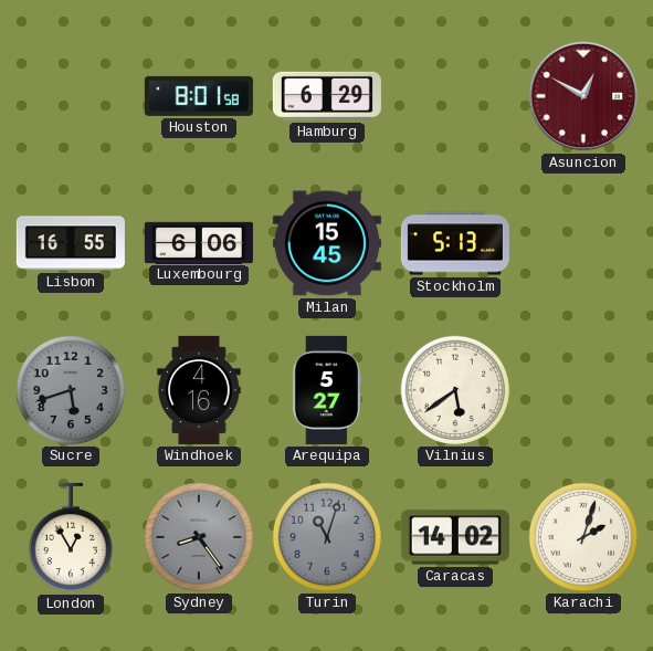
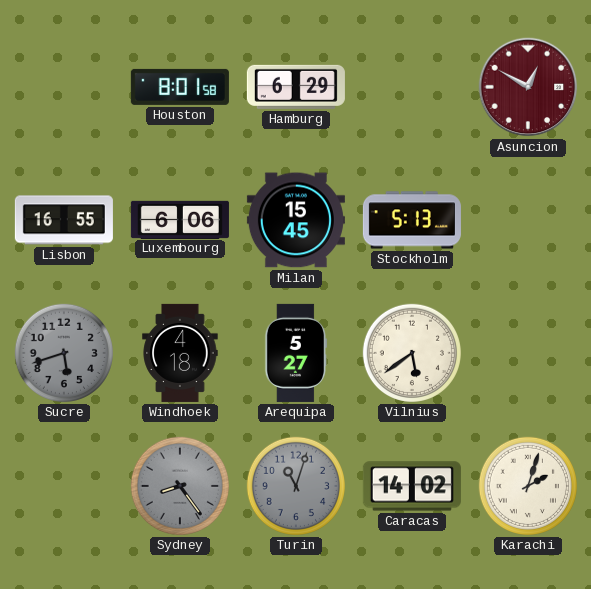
Windhoek: 4:16 -> 4:18 (180, 353)
London: 12:55 -> none (71, 537)
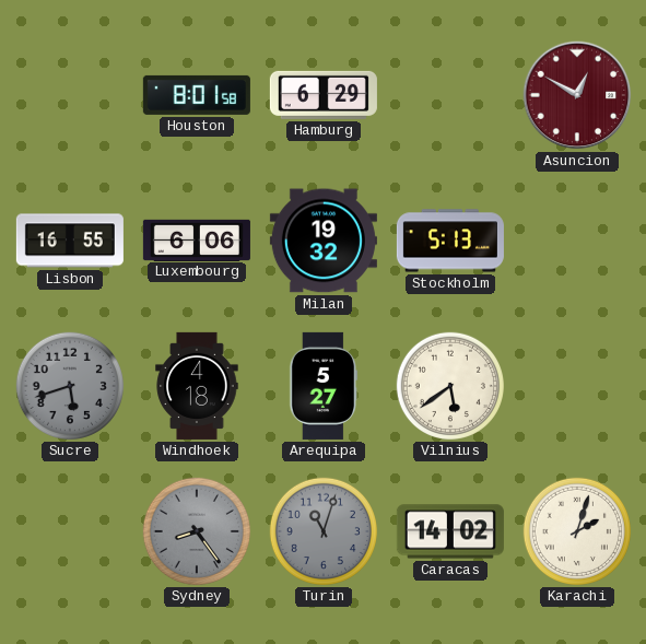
Milan: 15:45 -> 19:32 (324, 241)
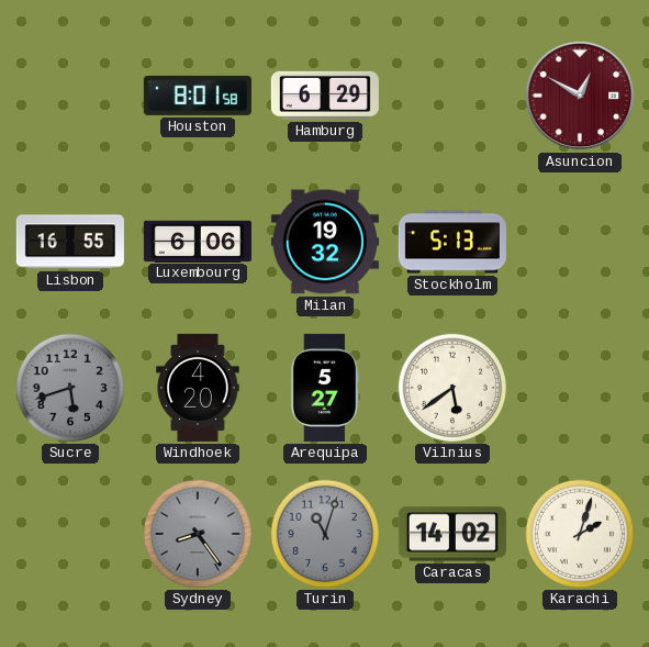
Windhoek: 4:18 -> 4:20 (198, 388)
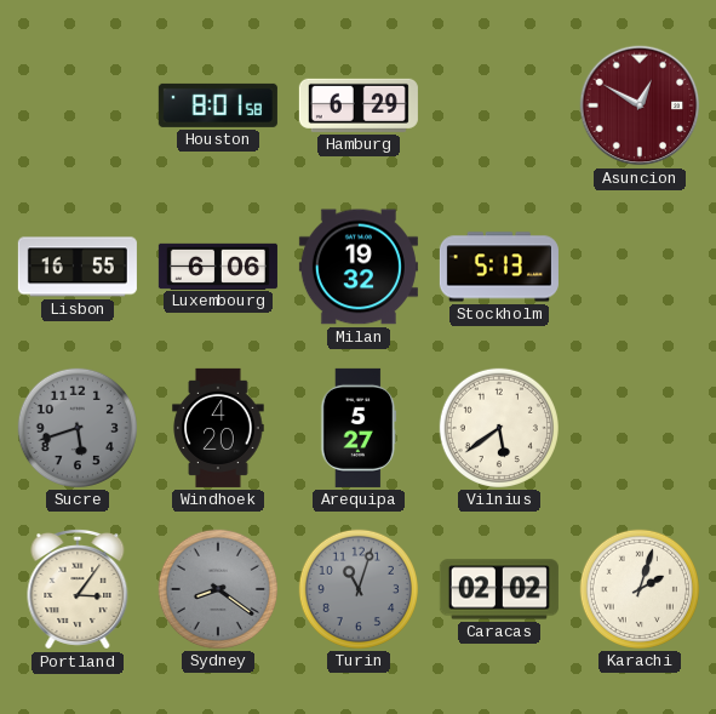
Portland: none -> 3:06 (78, 589)
Sydney: 8:24 -> 8:21 (218, 589)
Caracas: 14:02 -> 02:02 (499, 589)
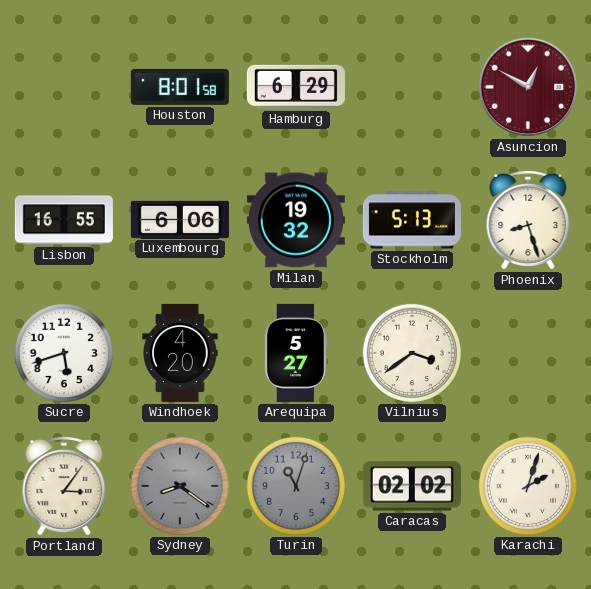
Phoenix: none -> 8:27 (528, 220)
Sucre dial: grey -> white (64, 353)
Vilnius: 5:39 -> 3:39 (412, 353)
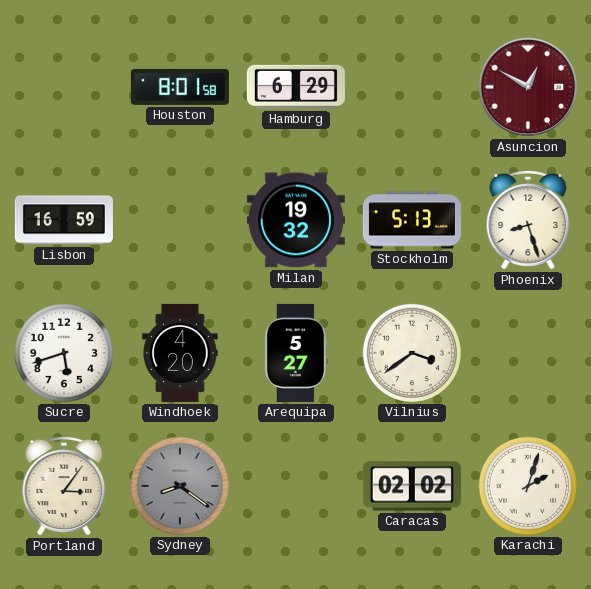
Lisbon: 16:55 -> 16:59 (64, 220)
Luxembourg: 6:06 -> none (180, 219)
Turin: 11:03 -> none (296, 486)
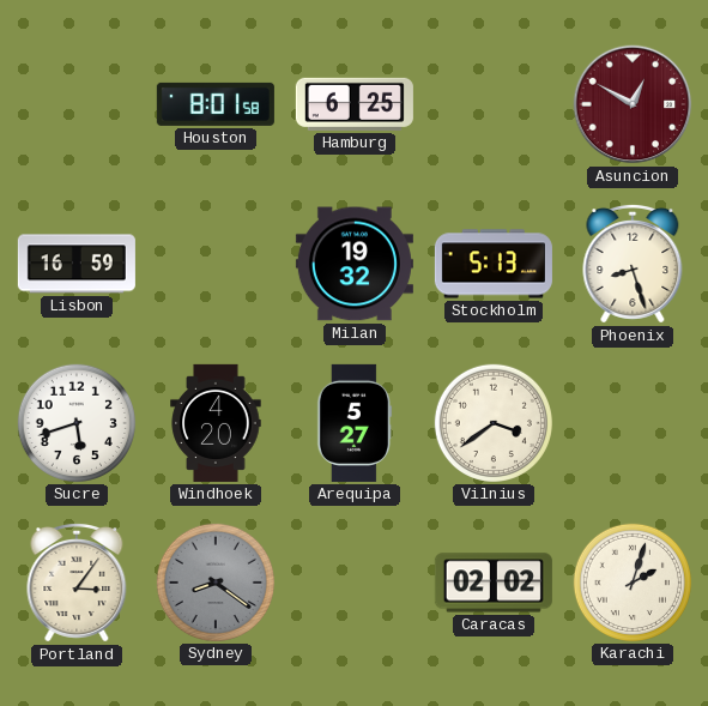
Hamburg: 6:29 -> 6:25 (355, 104)
